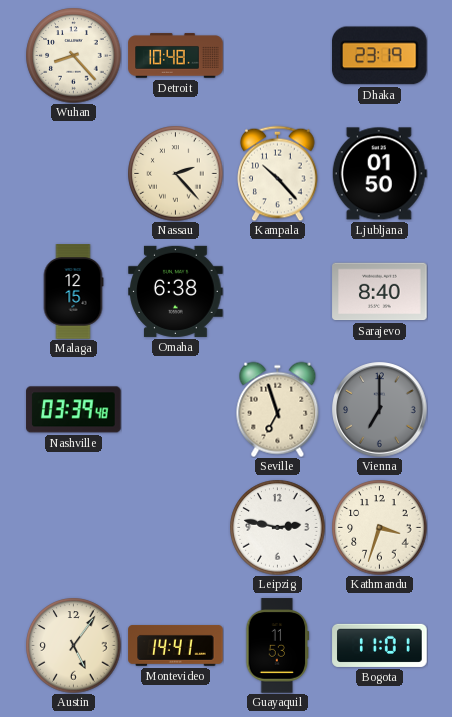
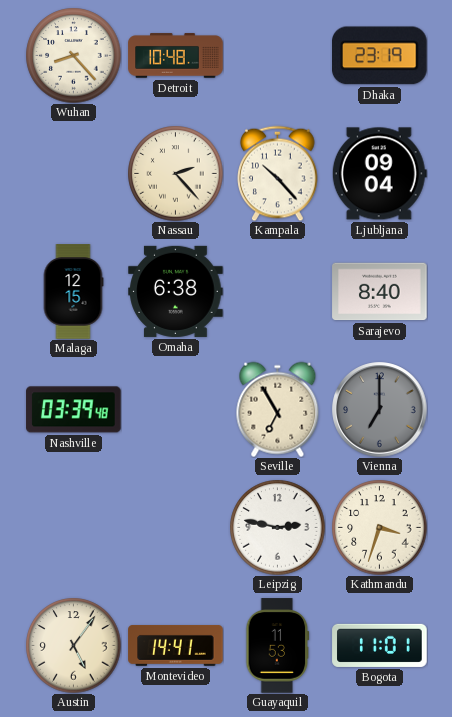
Ljubljana: 01:50 -> 09:04 (379, 174)
Seville: 6:57 -> 6:55 (278, 409)
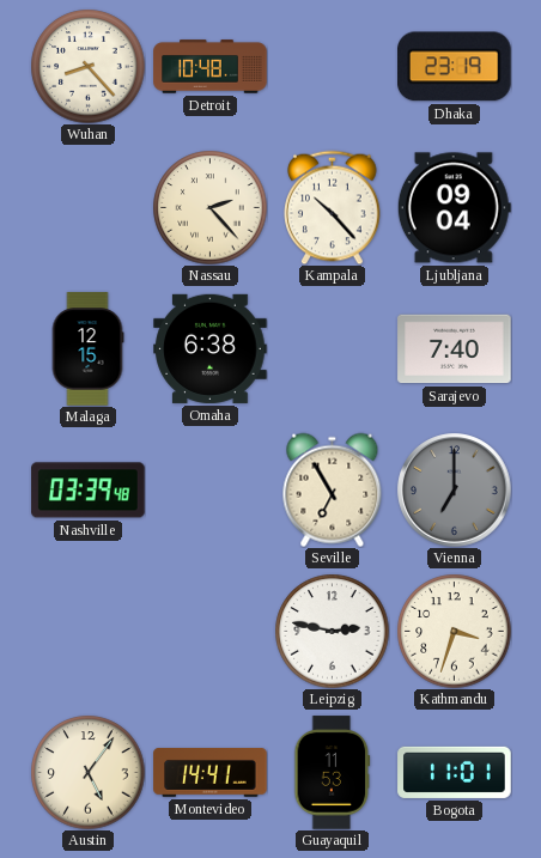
Sarajevo: 8:40 -> 7:40 (455, 349)
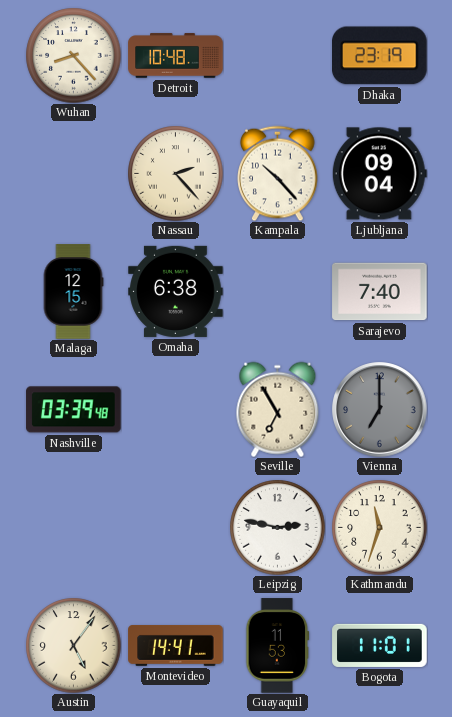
Kathmandu: 3:33 -> 11:33 (379, 527)
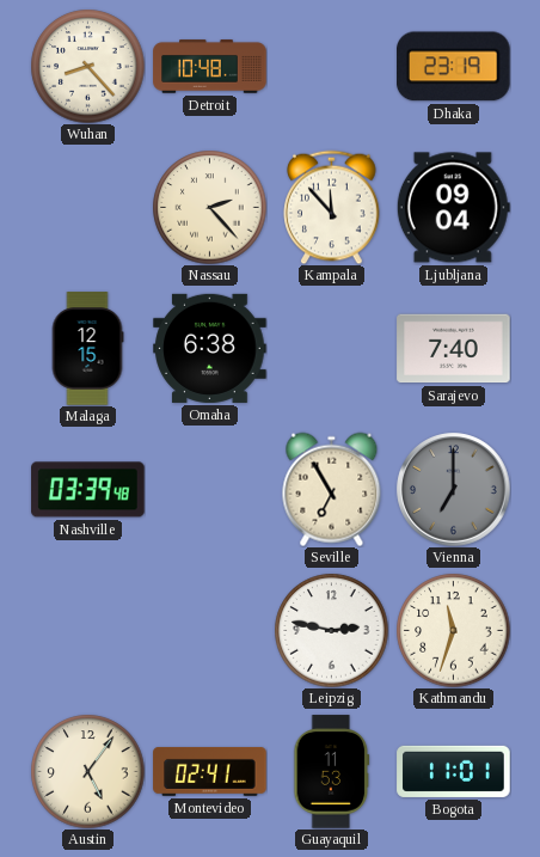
Kampala: 10:23 -> 11:53 (332, 207)
Montevideo: 14:41 -> 02:41 (210, 772)
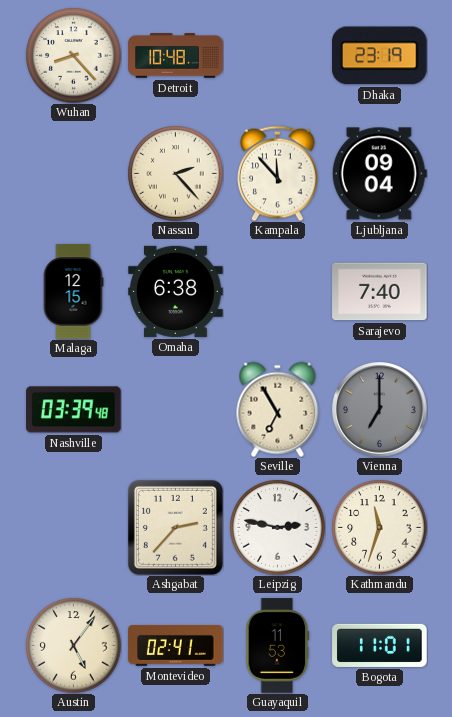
Ashgabat: none -> 2:37 (175, 527)
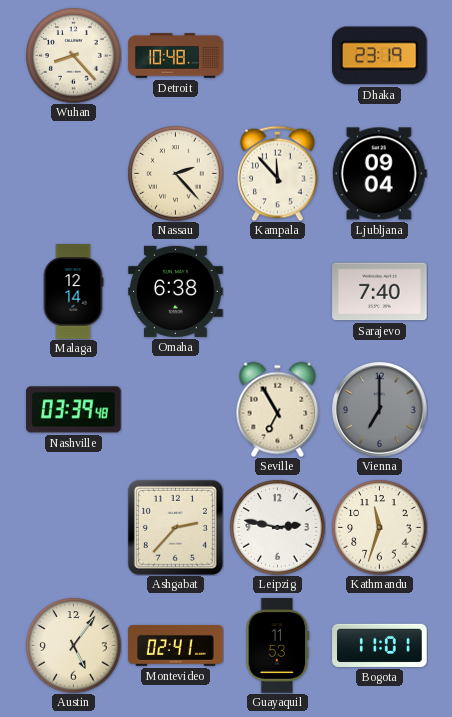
Malaga: 12:15 -> 12:14 (73, 292)
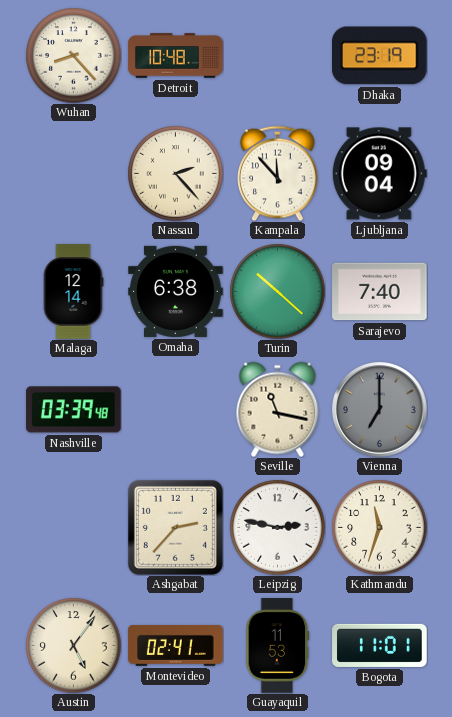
Turin: none -> 10:22 (277, 291)
Seville: 6:55 -> 11:17 (278, 409)
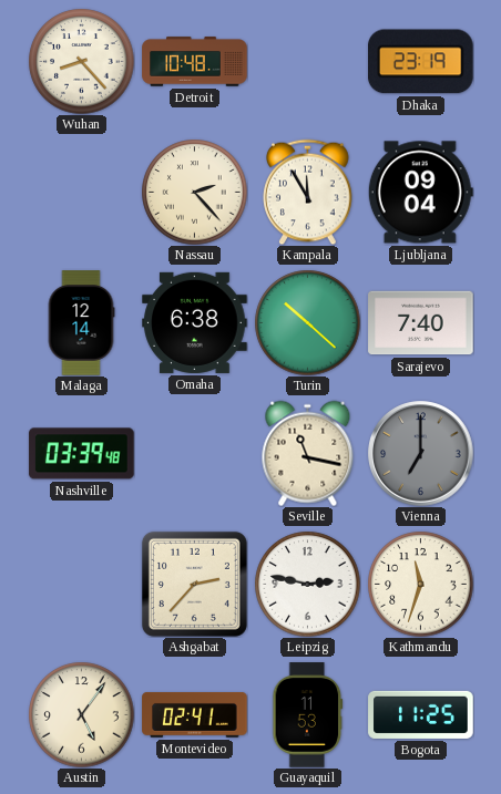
Kampala: 11:53 -> 11:55 (308, 192)
Bogota: 11:01 -> 11:25 (421, 714)
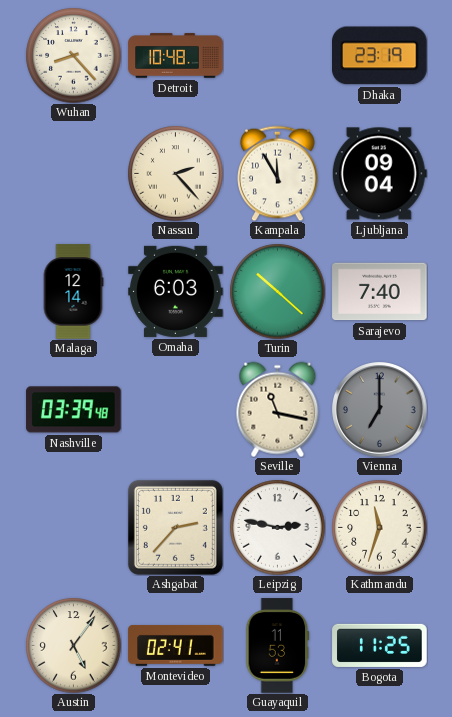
Omaha: 6:38 -> 6:03 (176, 291)
